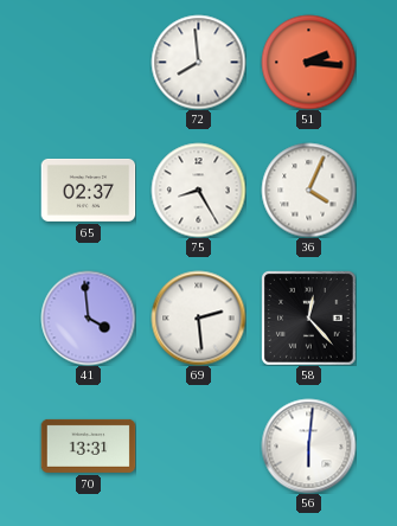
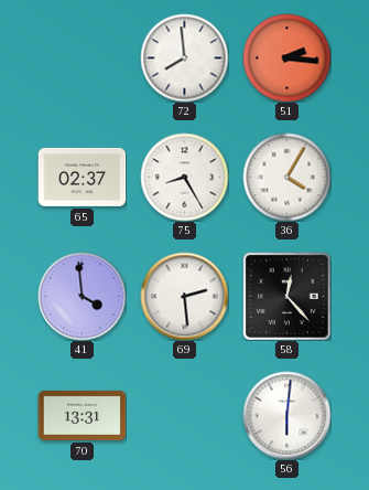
36: 4:04 -> 4:05 (286, 177)
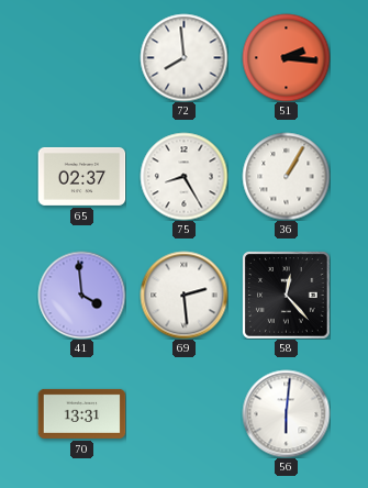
36: 4:05 -> 1:05 (286, 176)
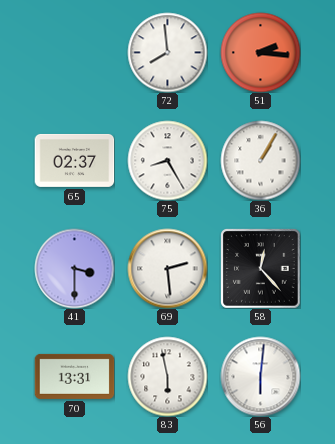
41: 3:59 -> 3:30 (74, 268)
83: none -> 5:58 (167, 376)
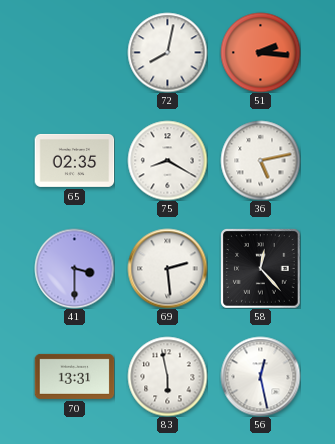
72: 7:59 -> 8:02 (167, 52)
65: 02:37 -> 02:35 (74, 160)
75: 8:25 -> 8:20 (167, 160)
36: 1:05 -> 5:13 (260, 160)
56: 6:01 -> 12:28 (260, 376)
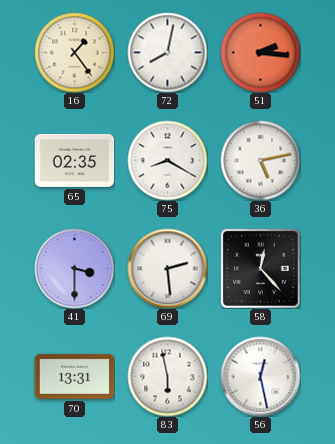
16: none -> 1:24 (74, 52)
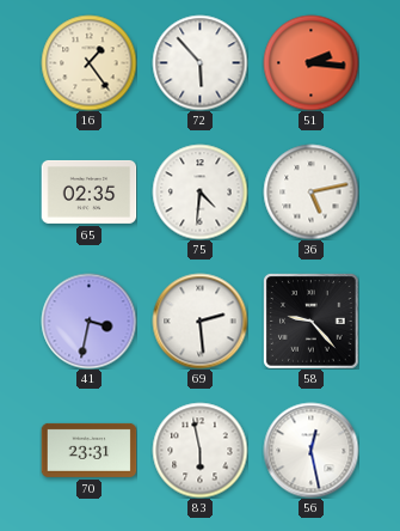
72: 8:02 -> 5:53 (199, 62)
75: 8:20 -> 4:31 (199, 191)
41: 3:30 -> 3:32 (88, 321)
58: 12:23 -> 9:23 (310, 321)
70: 13:31 -> 23:31 (88, 450)
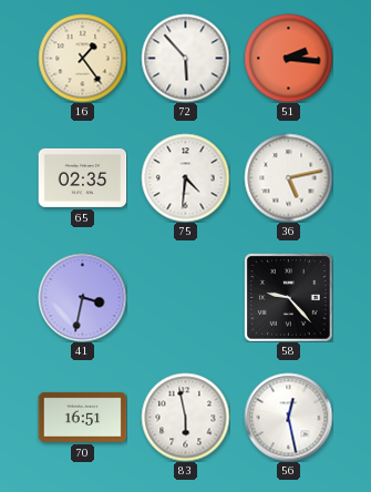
69: 2:29 -> none (199, 321)
70: 23:31 -> 16:51 (82, 417)
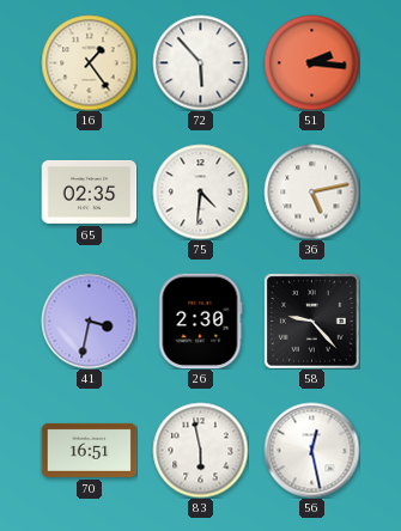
26: none -> 2:30 (201, 321)
